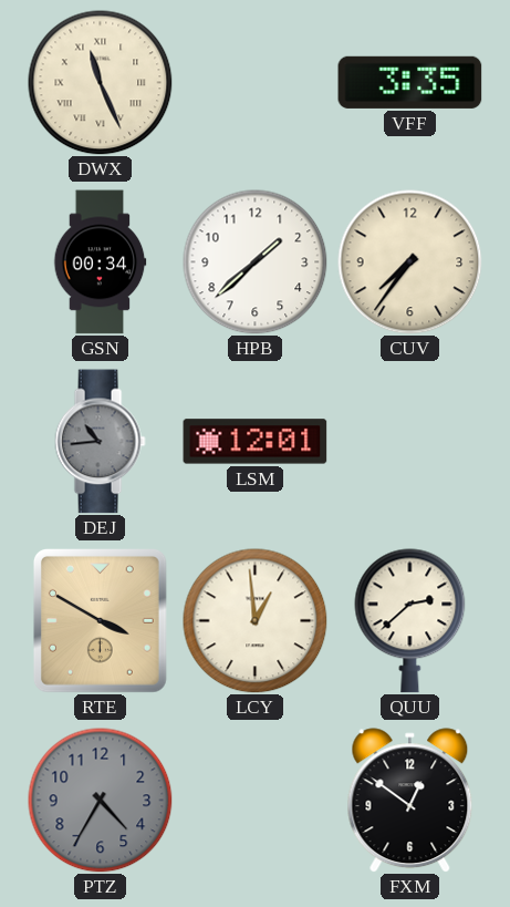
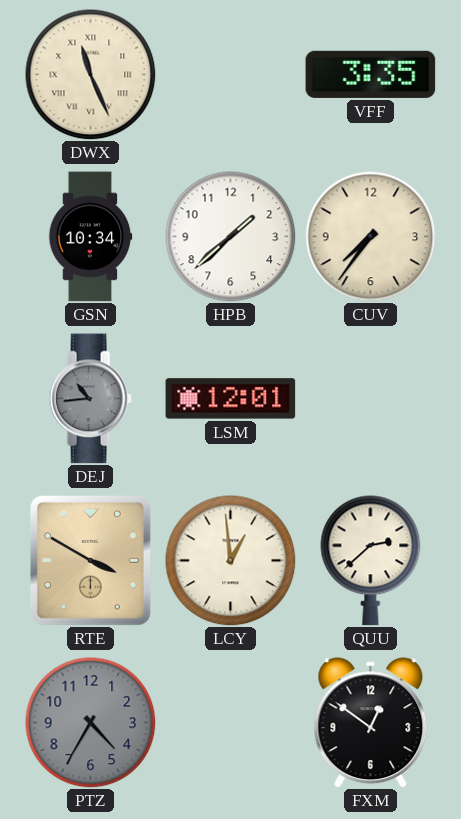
GSN: 00:34 -> 10:34 (91, 237)
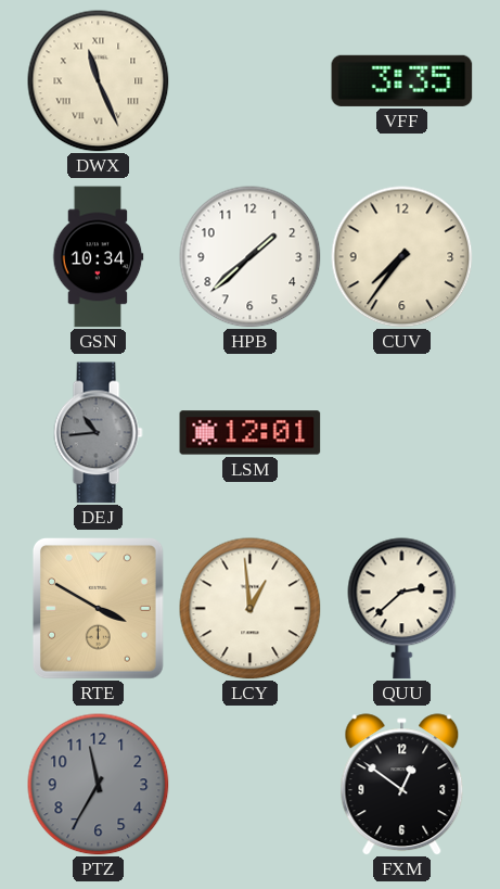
PTZ: 4:35 -> 11:35 (99, 785)
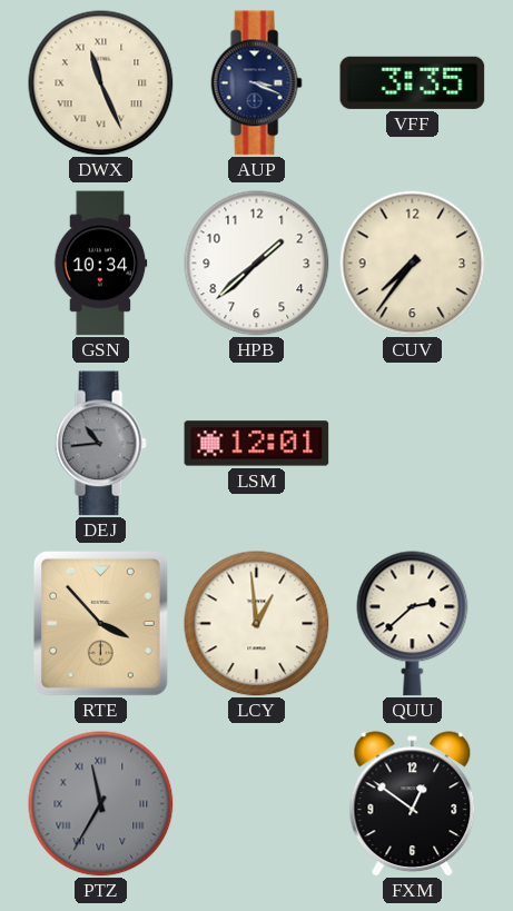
AUP: none -> 3:19 (256, 83)
RTE: 3:50 -> 3:53 (100, 624)
PTZ numerals: Arabic -> Roman (101, 804)
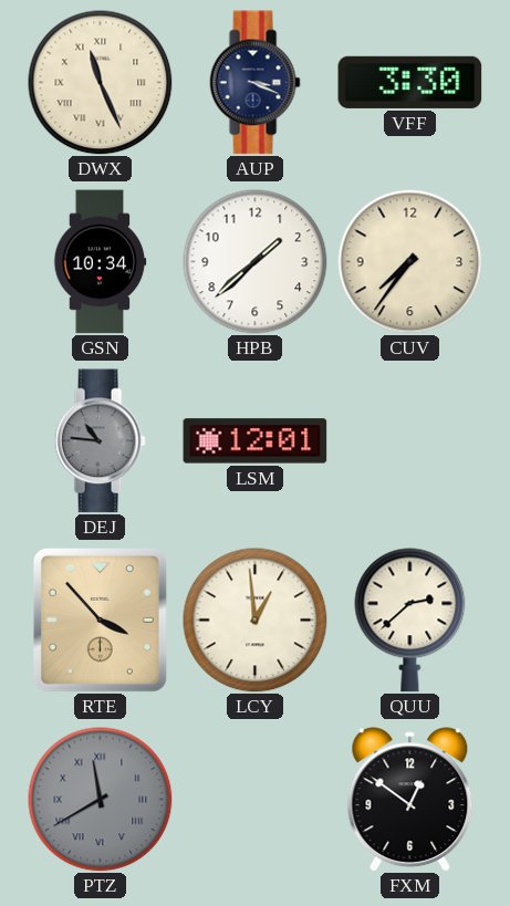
VFF: 3:35 -> 3:30 (410, 82)
DEJ: 10:44 -> 10:46 (100, 441)
PTZ: 11:35 -> 11:40 (101, 800)
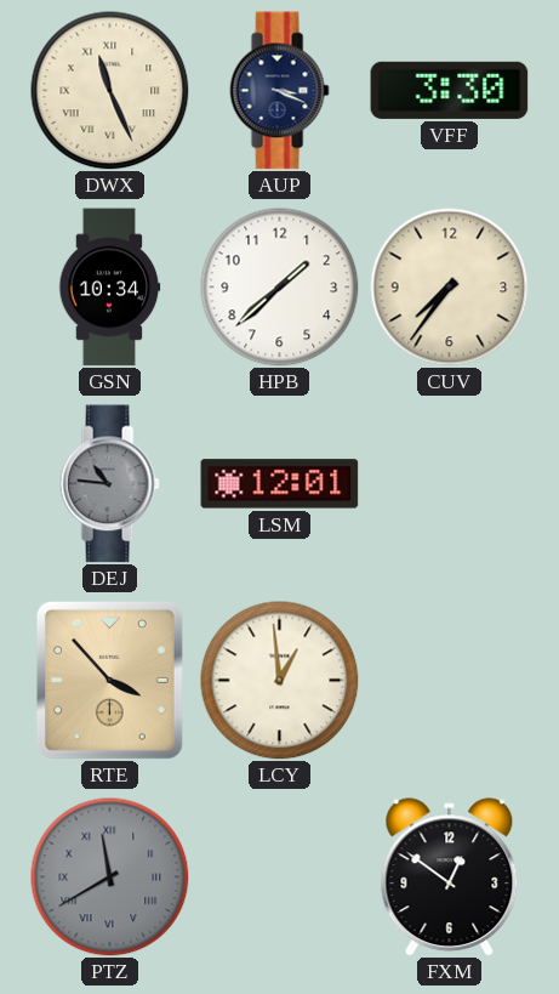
QUU: 2:38 -> none (410, 621)
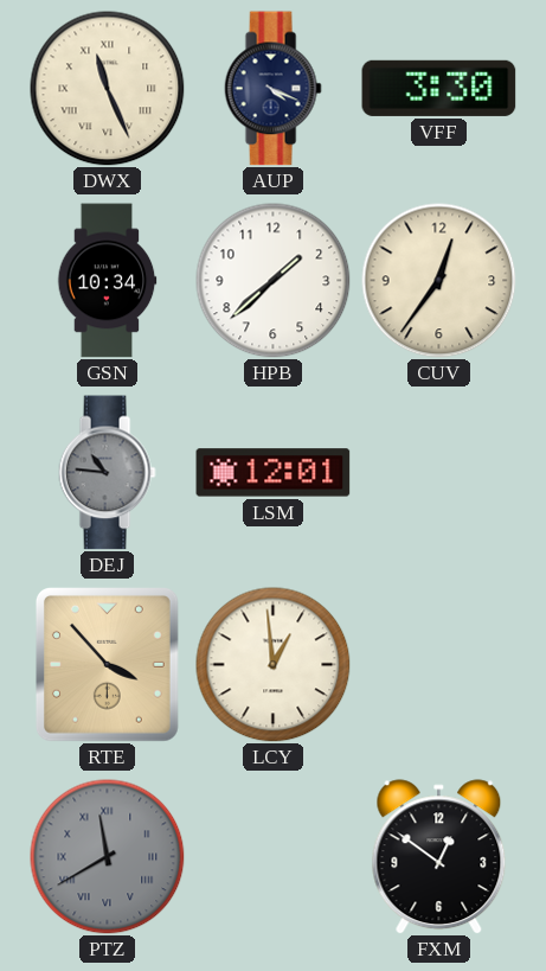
AUP: 3:19 -> 4:19 (272, 89)
CUV: 7:36 -> 12:36 (439, 281)
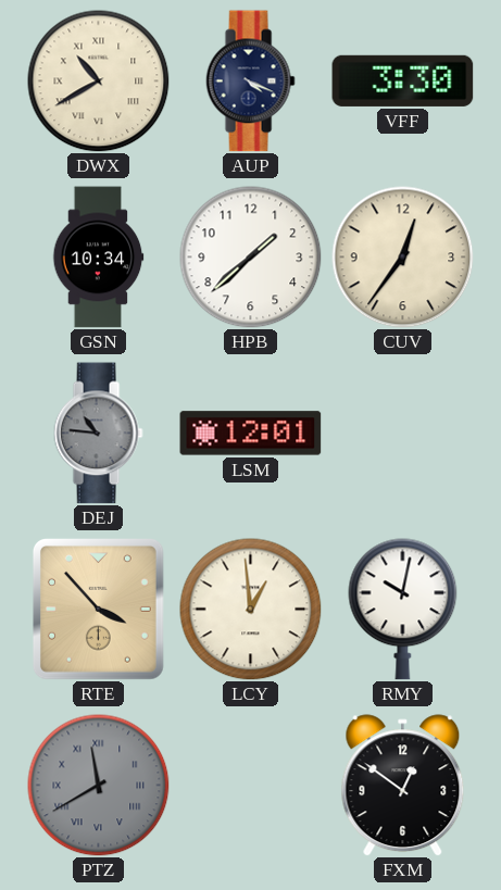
DWX: 11:26 -> 10:40 (99, 82)
RMY: none -> 10:02 (403, 610)
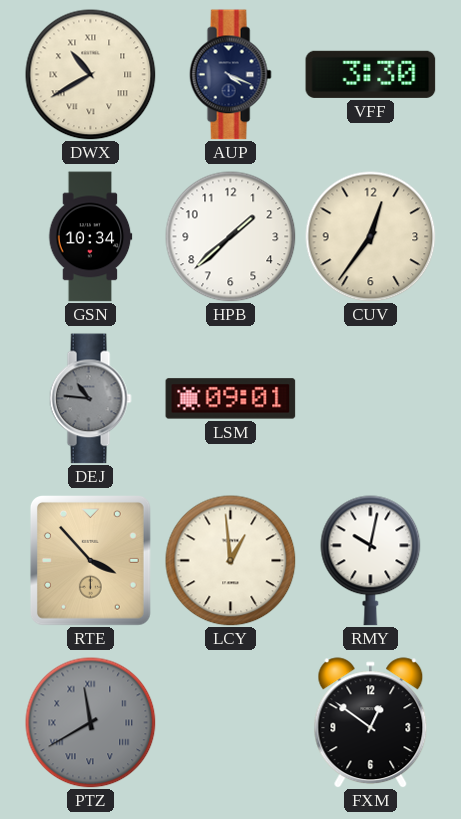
LSM: 12:01 -> 09:01 (231, 399)
